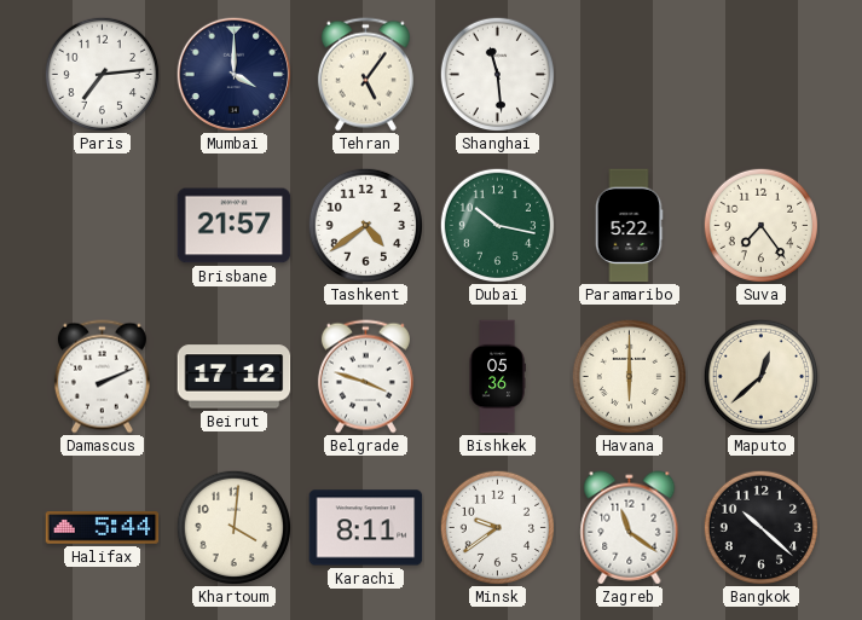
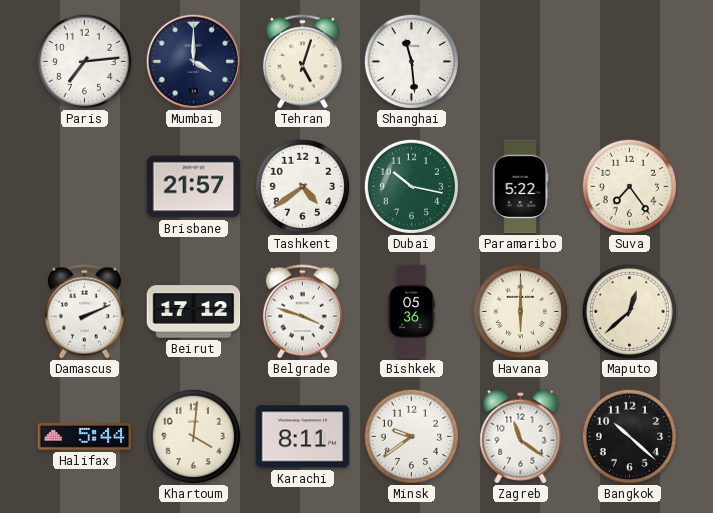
Tehran: 5:06 -> 5:03 (302, 62)
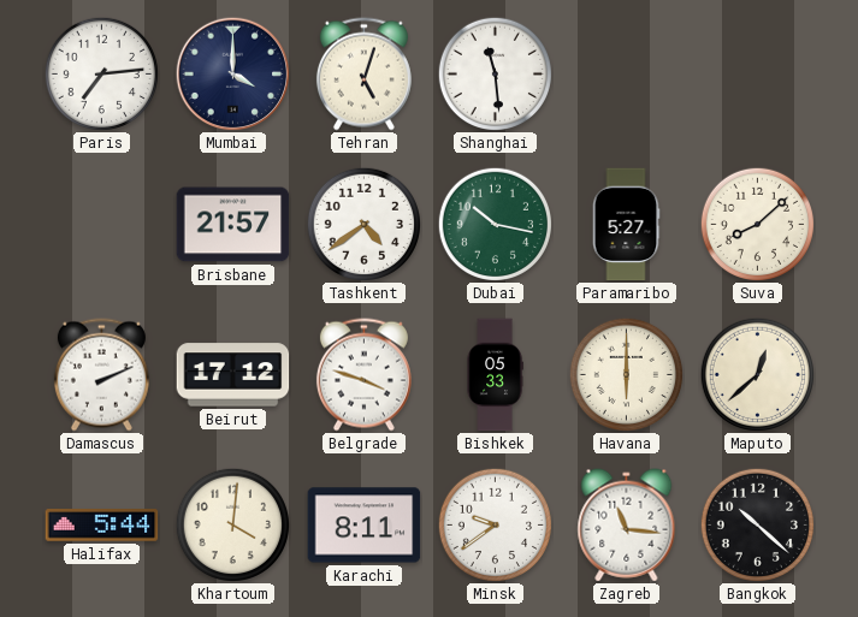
Paramaribo: 5:22 -> 5:27 (626, 225)
Suva: 7:24 -> 8:08 (757, 224)
Bishkek: 05:36 -> 05:33 (495, 375)
Zagreb: 11:21 -> 11:16 (627, 526)
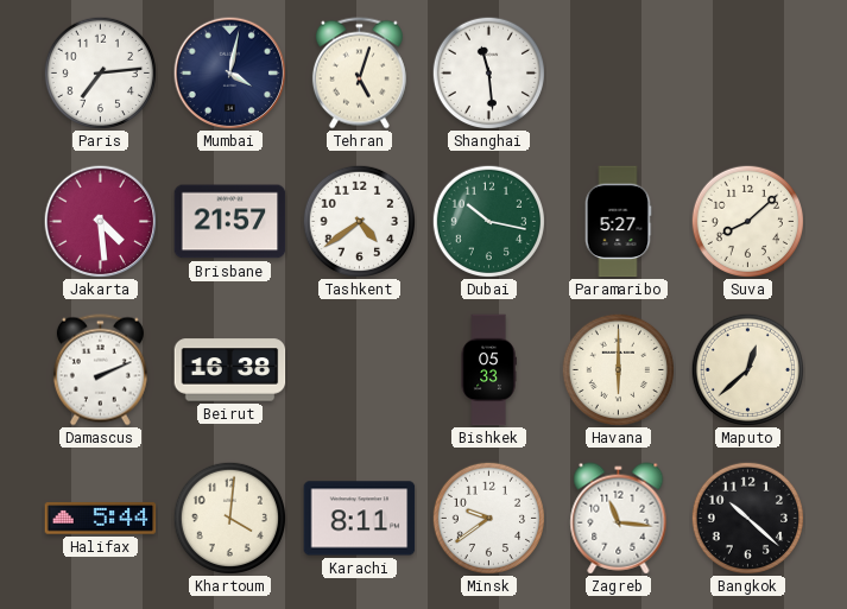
Mumbai: 4:00 -> 4:02 (229, 72)
Jakarta: none -> 4:29 (100, 221)
Beirut: 17:12 -> 16:38 (230, 370)
Belgrade: 3:48 -> none (363, 375)
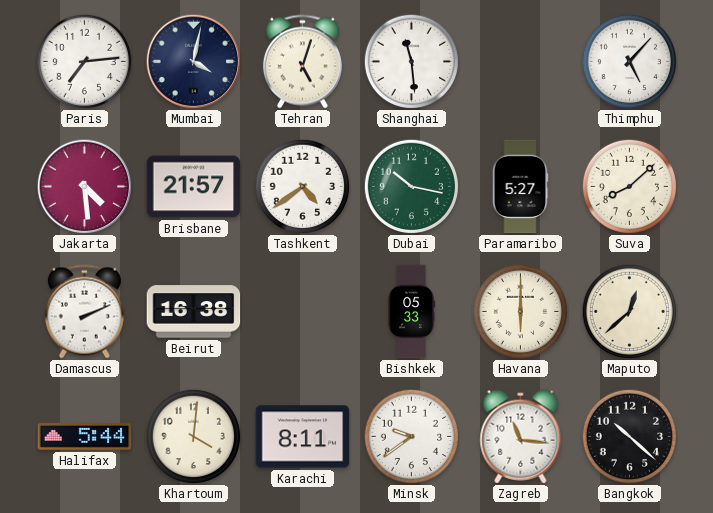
Thimphu: none -> 5:07 (629, 61)
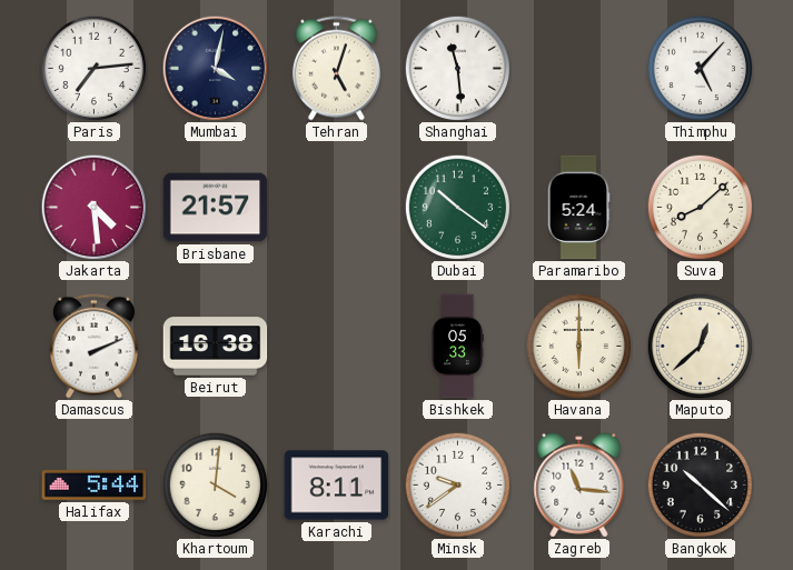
Tashkent: 4:39 -> none (302, 186)
Dubai: 10:17 -> 10:21 (457, 207)
Paramaribo: 5:27 -> 5:24 (578, 208)
